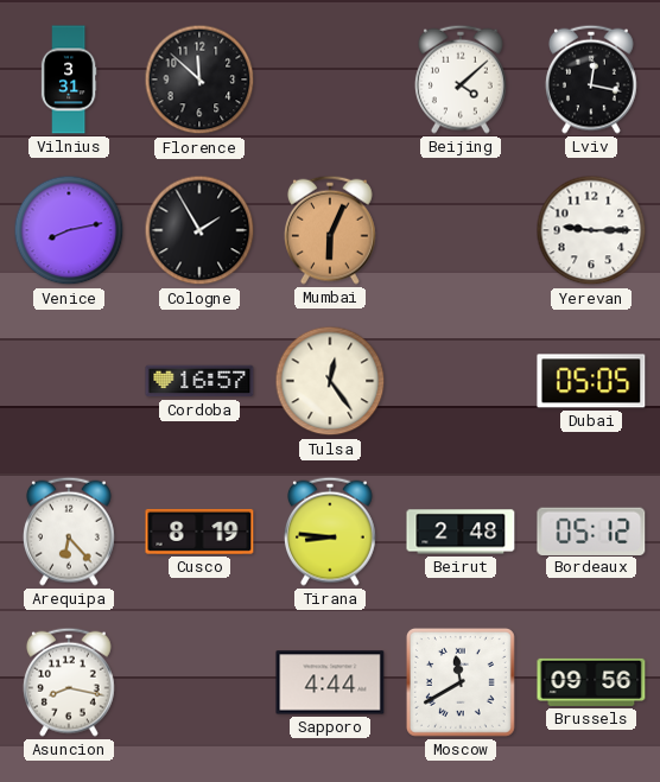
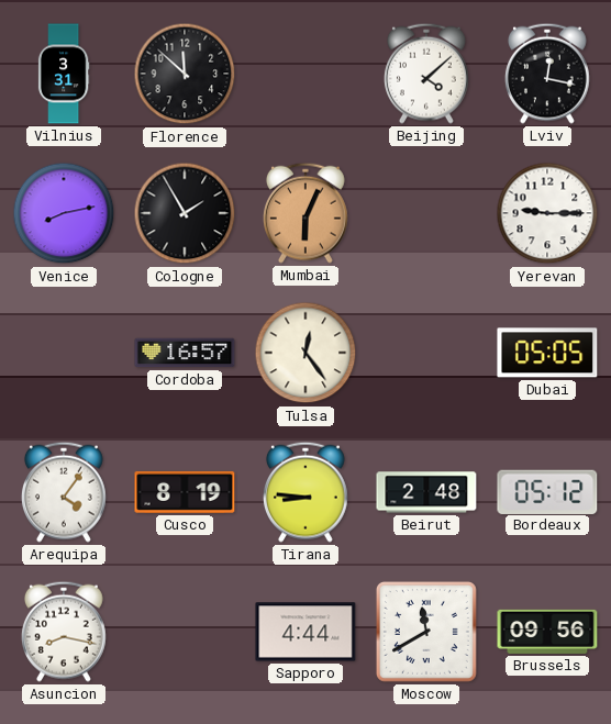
Arequipa: 6:23 -> 4:06 (64, 492)
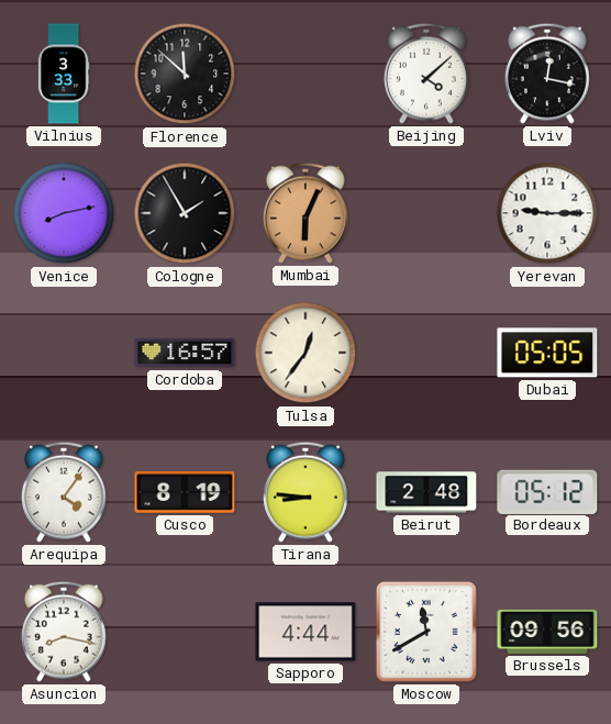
Vilnius: 3:31 -> 3:33 (64, 74)
Tulsa: 12:24 -> 12:36 (305, 353)
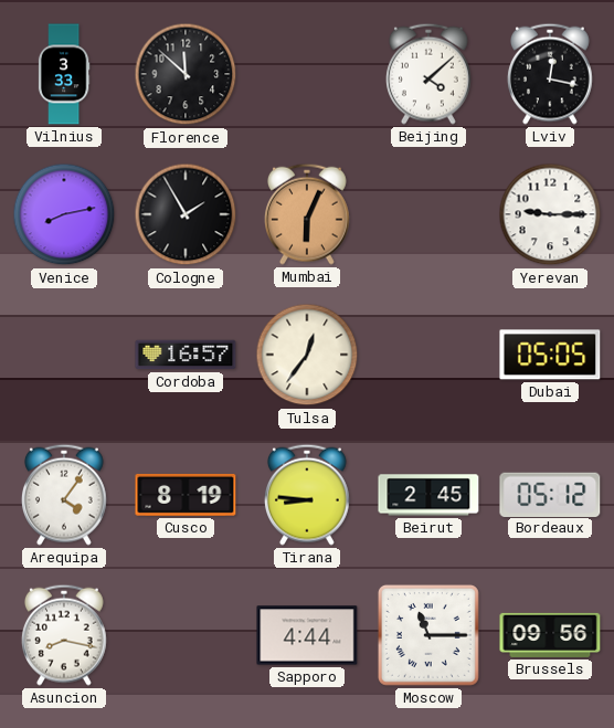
Beirut: 2:48 -> 2:45 (428, 495)
Moscow: 11:40 -> 11:15 (428, 635)
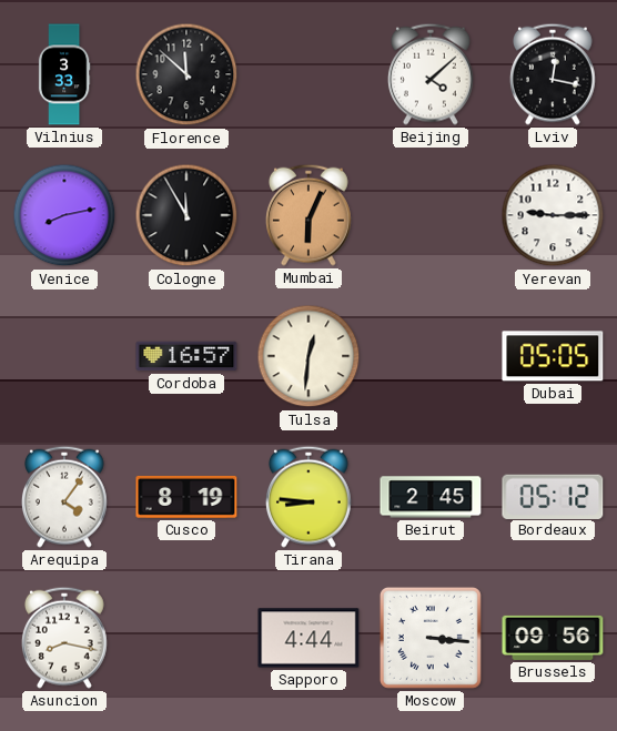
Cologne: 1:55 -> 11:55 (186, 215)
Tulsa: 12:36 -> 12:31 (308, 356)
Moscow: 11:15 -> 3:16 (431, 638)
